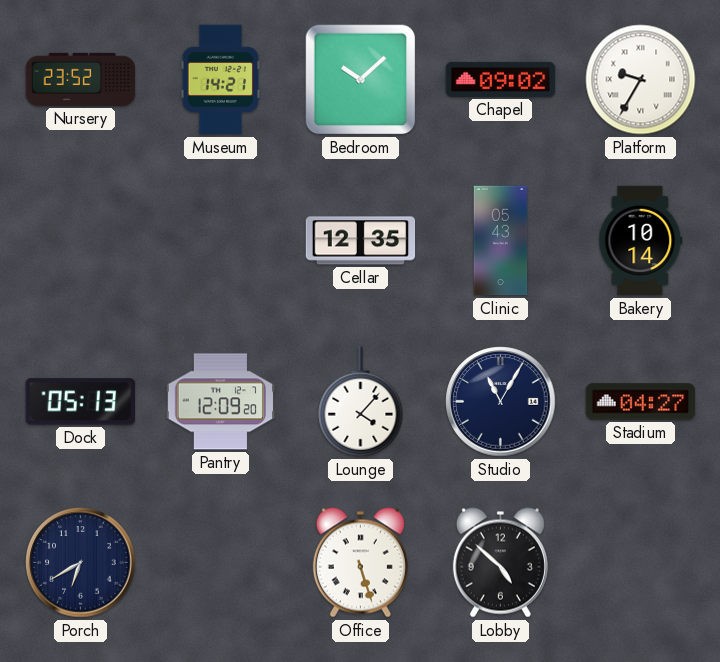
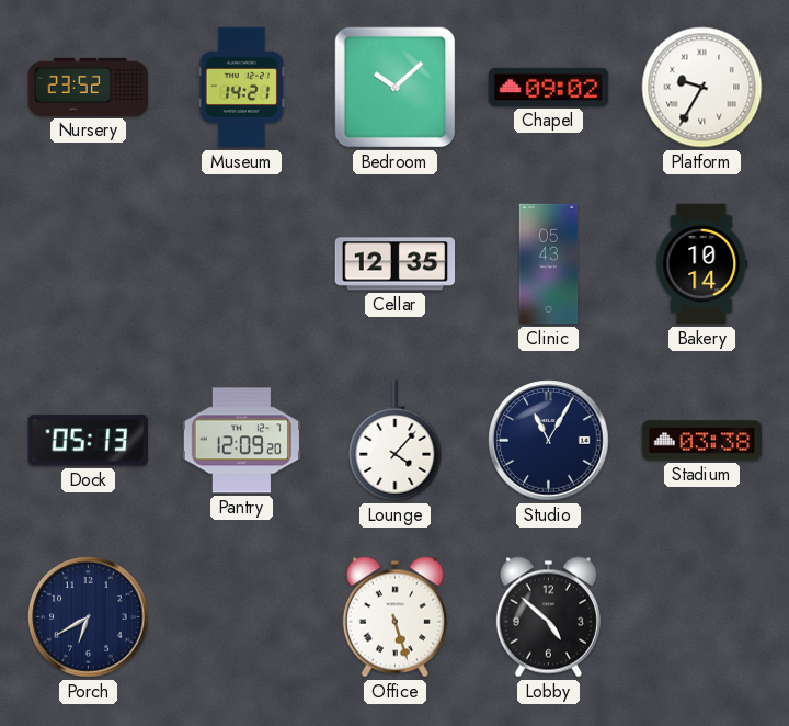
Stadium: 04:27 -> 03:38 (702, 441)
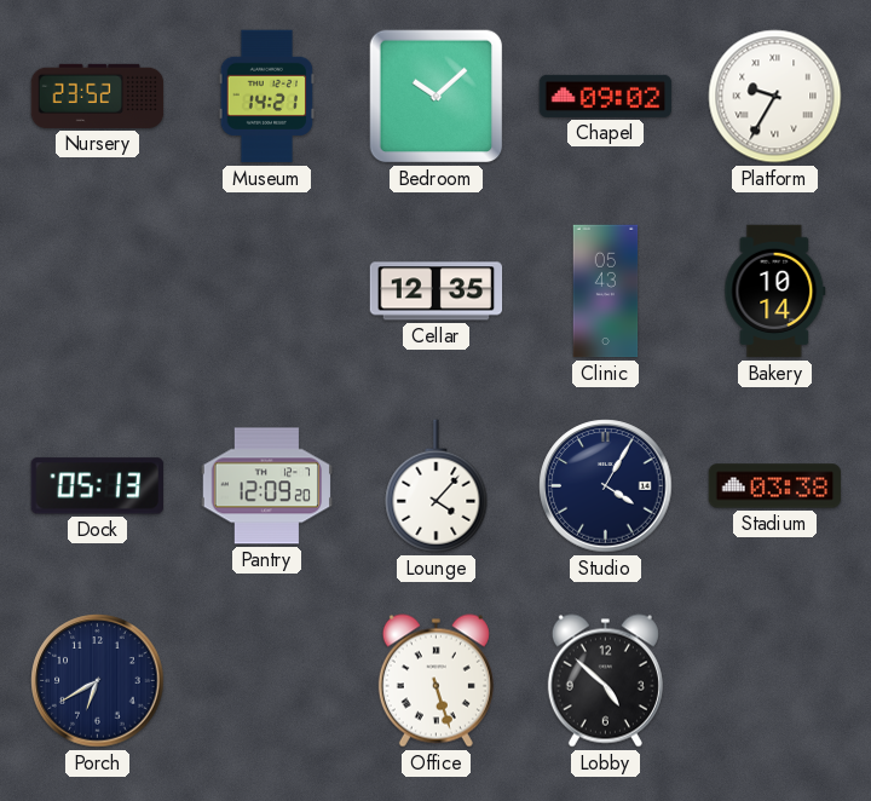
Studio: 11:05 -> 4:05 (606, 486)
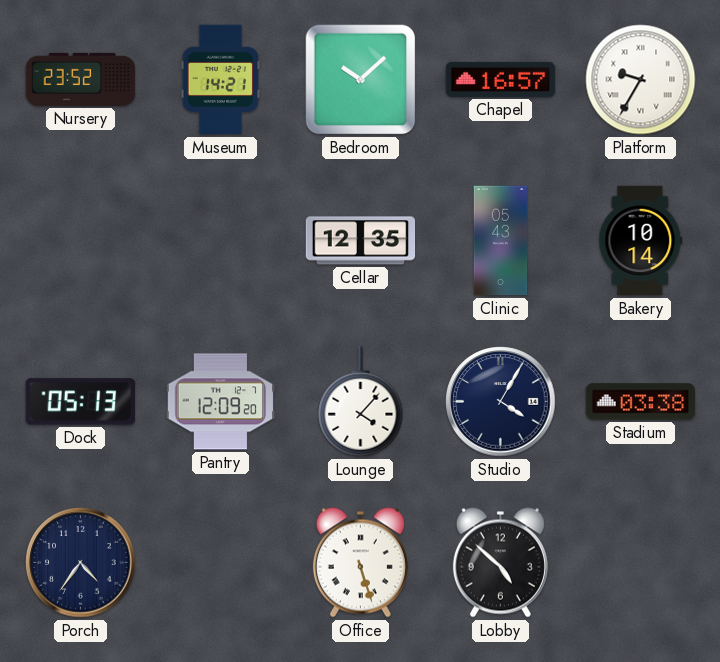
Chapel: 09:02 -> 16:57 (501, 79)
Porch: 6:40 -> 4:36 (81, 563)
